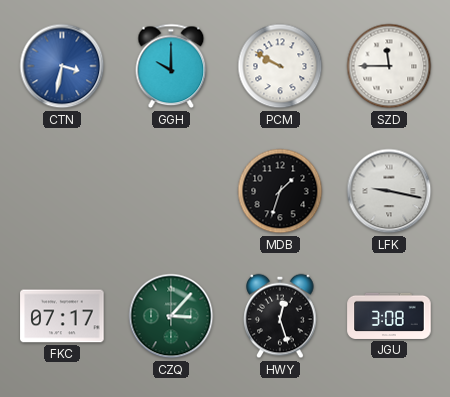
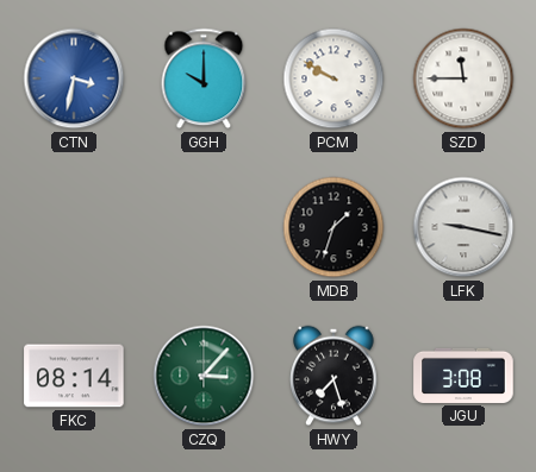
FKC: 07:17 -> 08:14 (74, 376)
HWY: 12:27 -> 7:27 (334, 376)
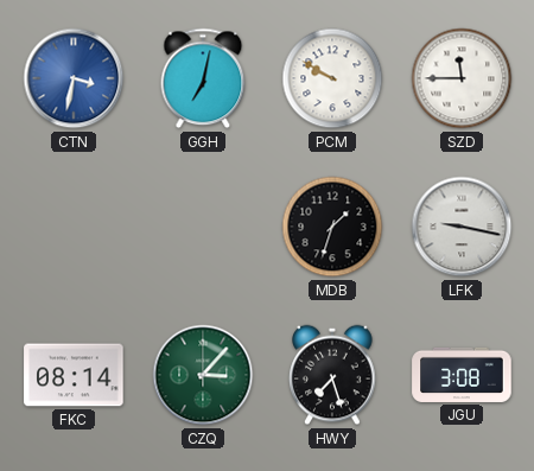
GGH: 10:00 -> 7:02 (203, 78)
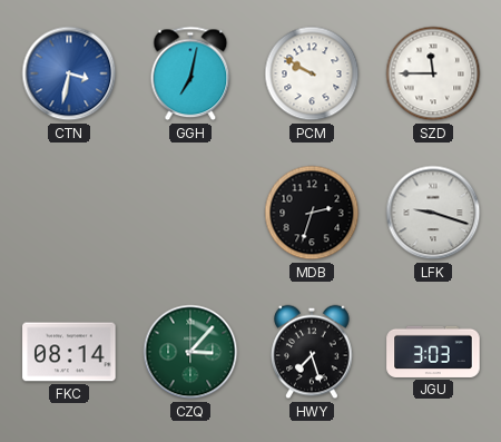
MDB: 1:33 -> 2:33 (312, 213)
LFK: 9:17 -> 9:18 (433, 213)
JGU: 3:08 -> 3:03 (433, 352)
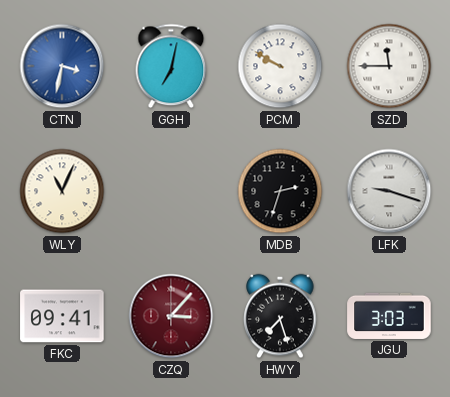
WLY: none -> 11:04 (62, 191)
FKC: 08:14 -> 09:41 (62, 316)
CZQ dial: green -> burgundy (171, 316)
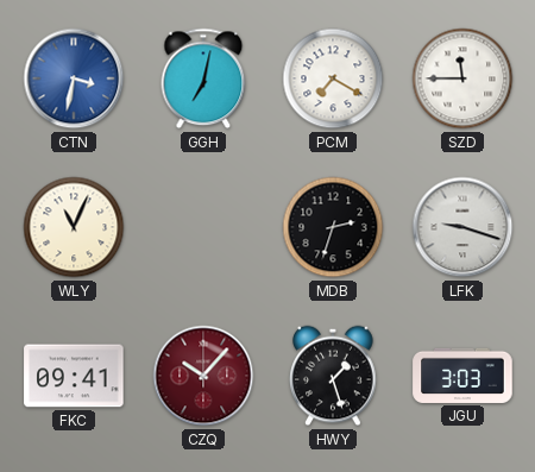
PCM: 9:50 -> 7:20 (333, 78)
CZQ: 3:07 -> 10:07 (203, 376)
HWY: 7:27 -> 1:27 (333, 376)
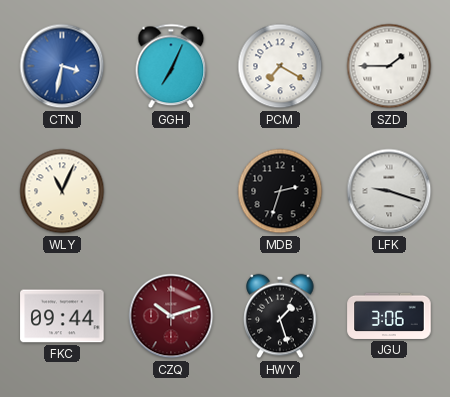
GGH: 7:02 -> 7:04 (171, 66)
SZD: 11:45 -> 1:45 (389, 66)
FKC: 09:41 -> 09:44 (62, 316)
CZQ: 10:07 -> 10:12 (171, 316)
JGU: 3:03 -> 3:06 (389, 316)
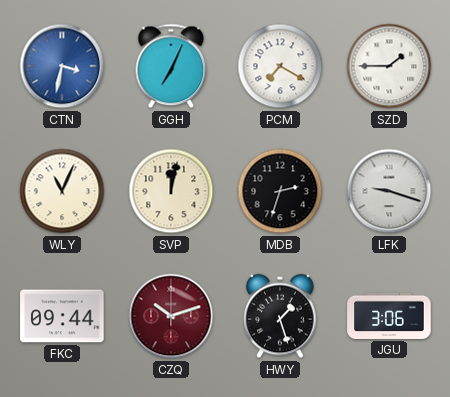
SVP: none -> 12:02 (171, 191)
